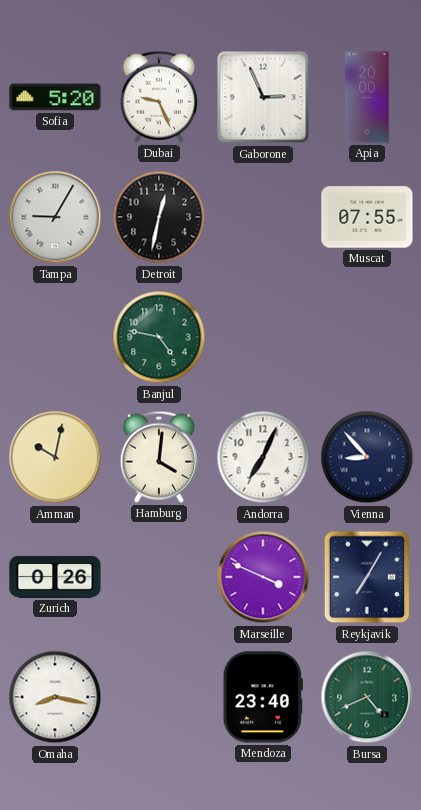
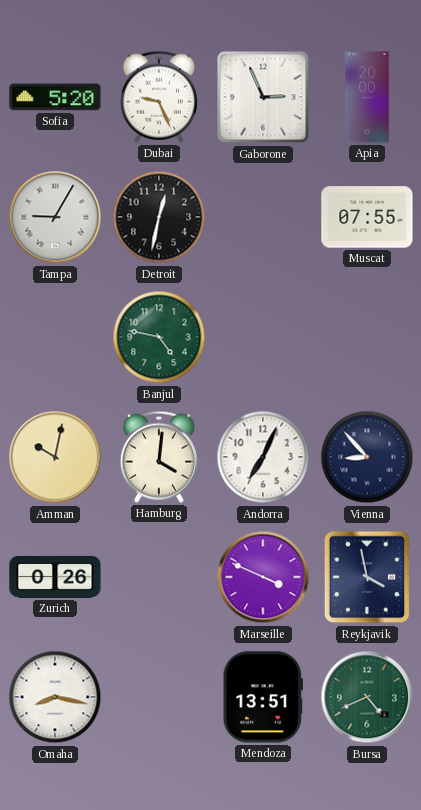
Reykjavik: 7:05 -> 3:58 (367, 577)
Mendoza: 23:40 -> 13:51 (263, 697)
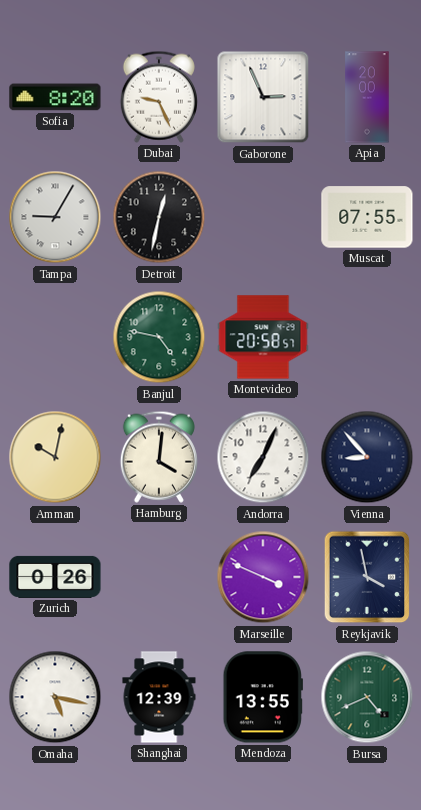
Sofia: 5:20 -> 8:20 (55, 97)
Montevideo: none -> 20:58 (263, 337)
Omaha: 8:17 -> 5:17 (55, 697)
Shanghai: none -> 12:39 (159, 697)
Mendoza: 13:51 -> 13:55 (263, 697)
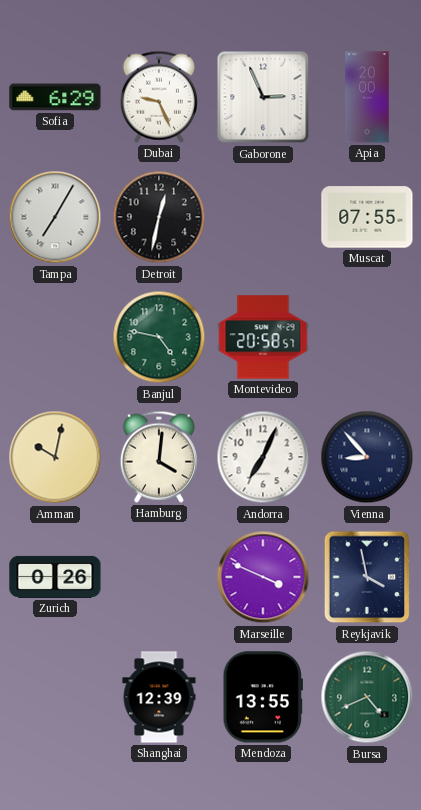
Sofia: 8:20 -> 6:29 (55, 97)
Tampa: 9:05 -> 7:05 (55, 217)
Omaha: 5:17 -> none (55, 697)
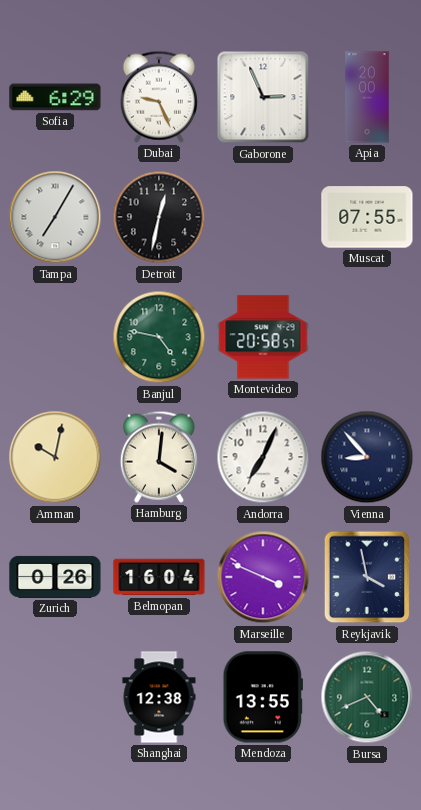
Belmopan: none -> 16:04 (159, 577)
Shanghai: 12:39 -> 12:38 (159, 697)
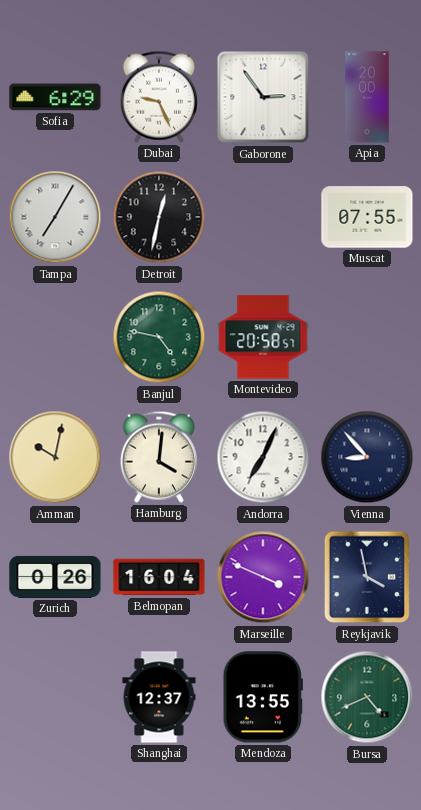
Gaborone: 2:56 -> 2:54 (263, 97)
Shanghai: 12:38 -> 12:37 (159, 697)
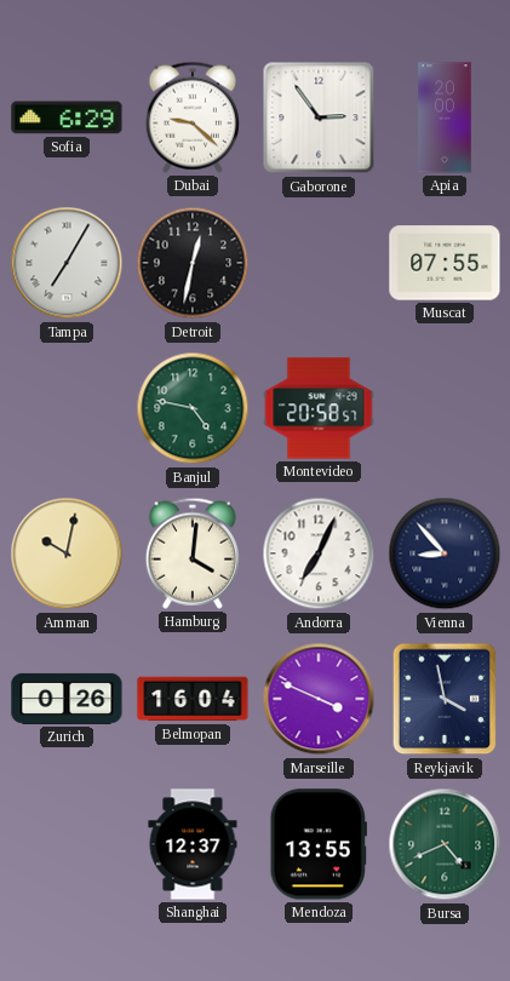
Dubai: 9:26 -> 9:22 (193, 117)
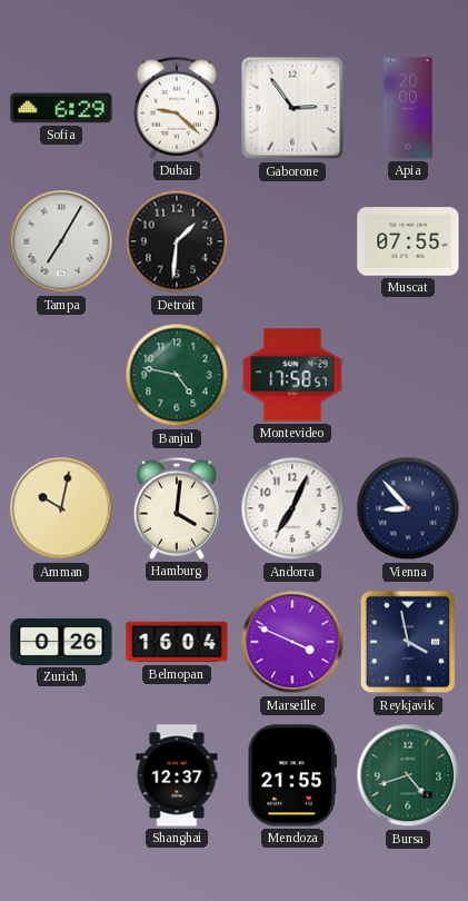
Detroit: 12:32 -> 1:31 (177, 241)
Montevideo: 20:58 -> 17:58 (292, 375)
Mendoza: 13:55 -> 21:55 (292, 775)
Bursa: 4:41 -> 4:42 (408, 775)
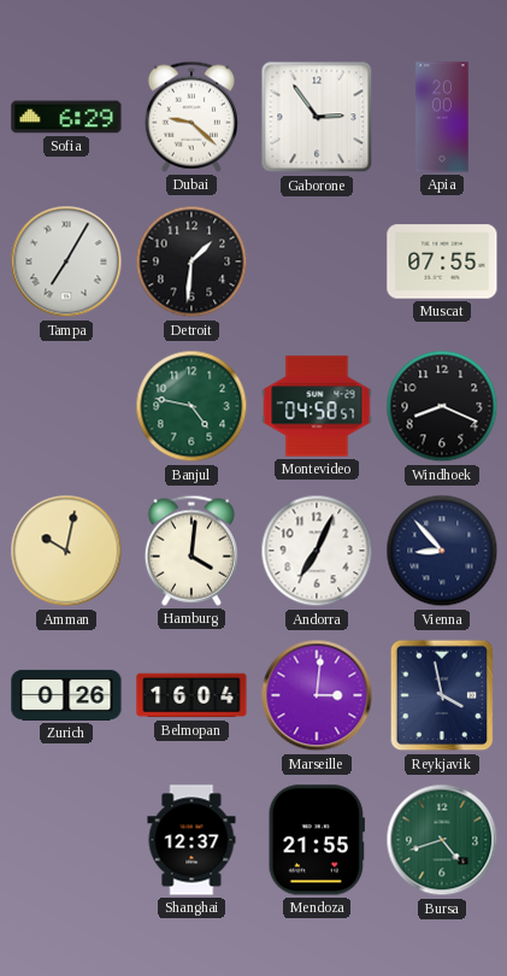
Montevideo: 17:58 -> 04:58 (317, 406)
Windhoek: none -> 8:19 (442, 406)
Marseille: 3:49 -> 3:01 (317, 695)
